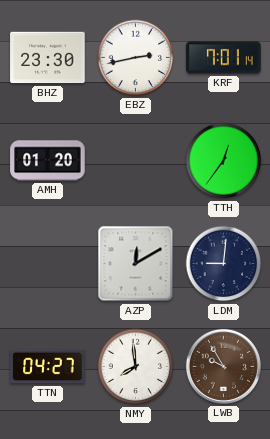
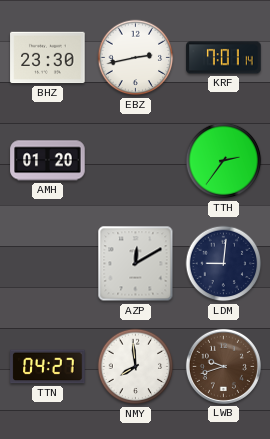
TTH: 12:36 -> 2:36 (224, 161)
LWB: 9:55 -> 9:42 (223, 366)
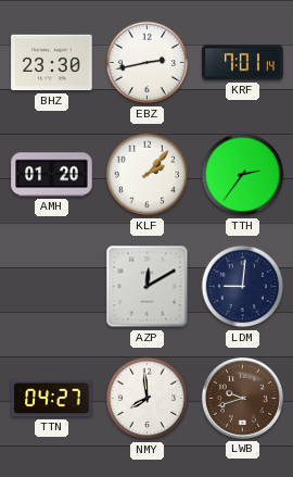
KLF: none -> 2:07 (148, 175)
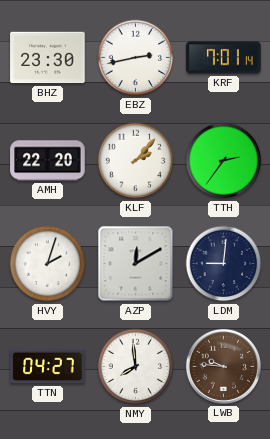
AMH: 01:20 -> 22:20 (48, 161)
HVY: none -> 2:03 (48, 264)
LWB: 9:42 -> 9:46 (223, 366)
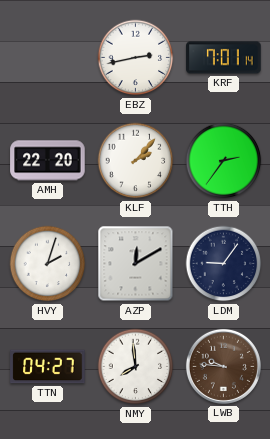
BHZ: 23:30 -> none (48, 58)
LDM: 9:01 -> 9:06 (224, 264)
